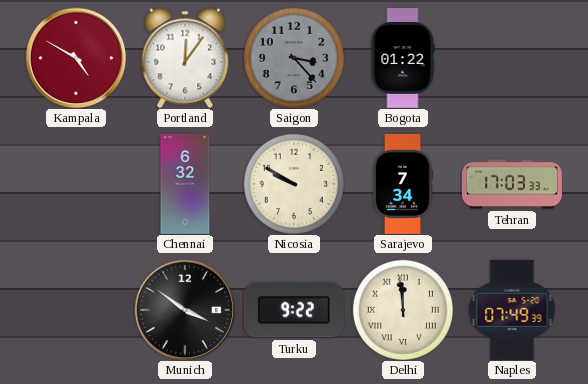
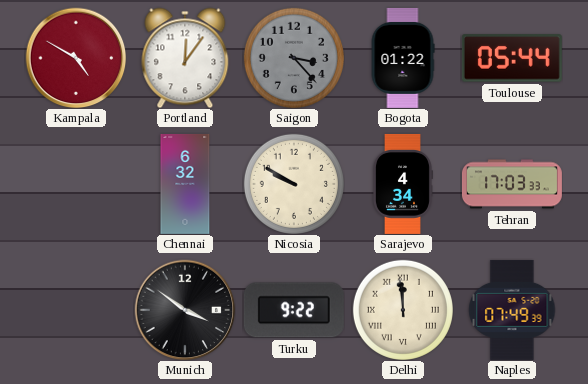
Toulouse: none -> 05:44 (512, 58)
Sarajevo: 7:34 -> 4:34 (402, 184)
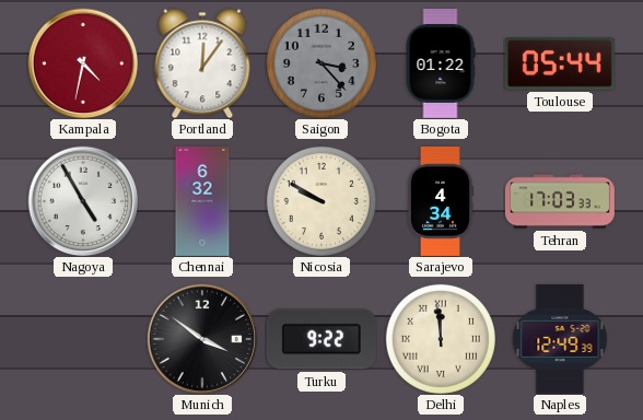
Kampala: 4:50 -> 4:32 (83, 63)
Nagoya: none -> 4:55 (83, 201)
Naples: 07:49 -> 12:49 (560, 339)
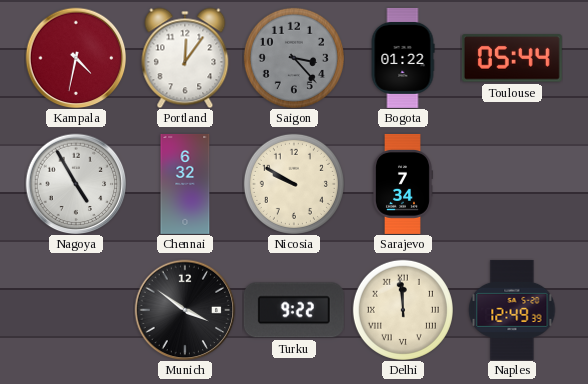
Sarajevo: 4:34 -> 7:34 (402, 184)
Tehran: 17:03 -> none (560, 201)
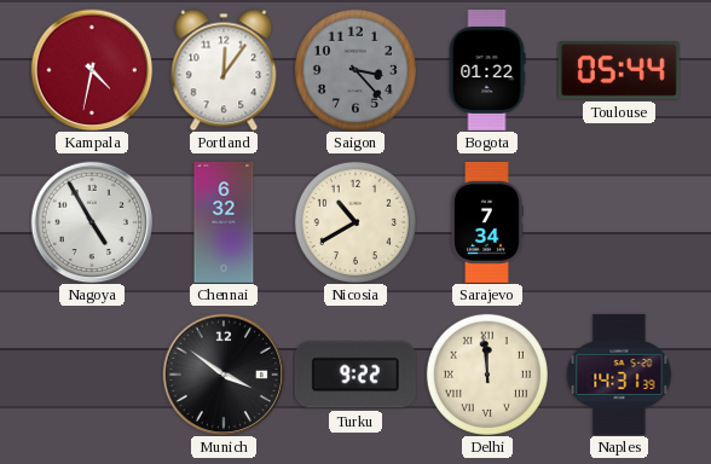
Nicosia: 9:50 -> 10:40 (355, 222)
Naples: 12:49 -> 14:31 (619, 375)
